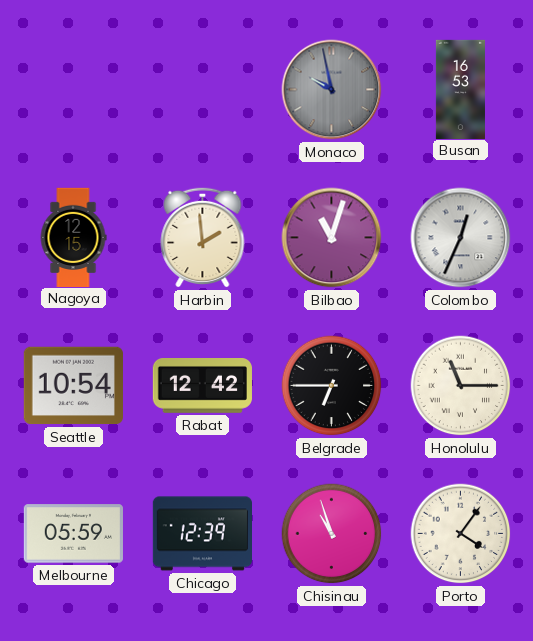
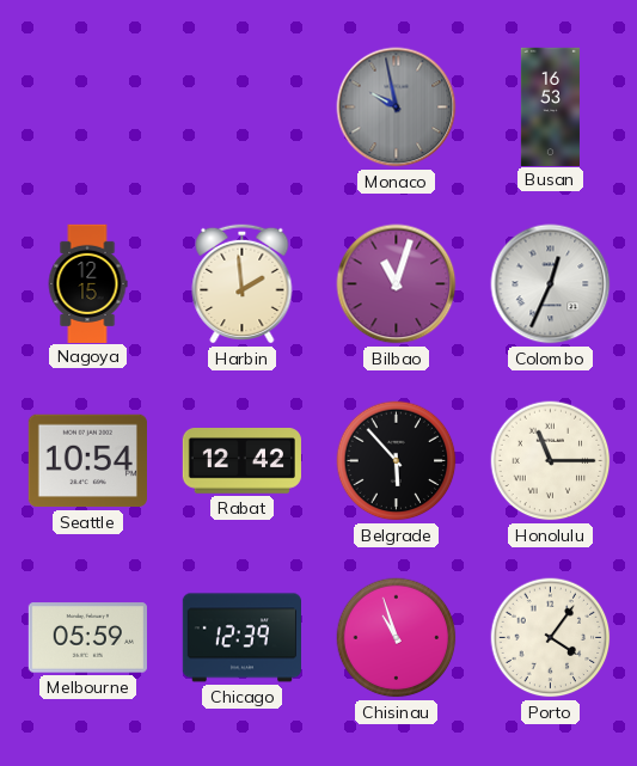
Belgrade: 6:45 -> 5:53 (397, 461)
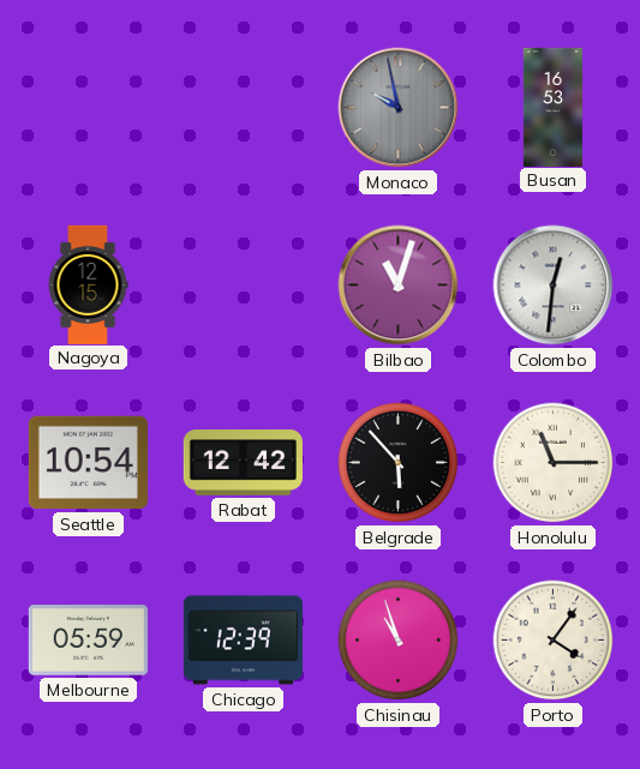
Harbin: 1:59 -> none (243, 283)
Colombo: 12:34 -> 12:31 (554, 286)
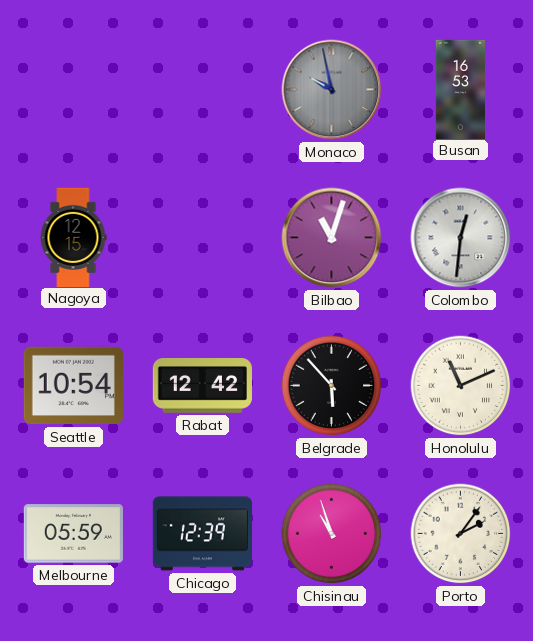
Honolulu: 11:15 -> 11:11 (461, 386)
Porto: 4:06 -> 2:06 (461, 534)
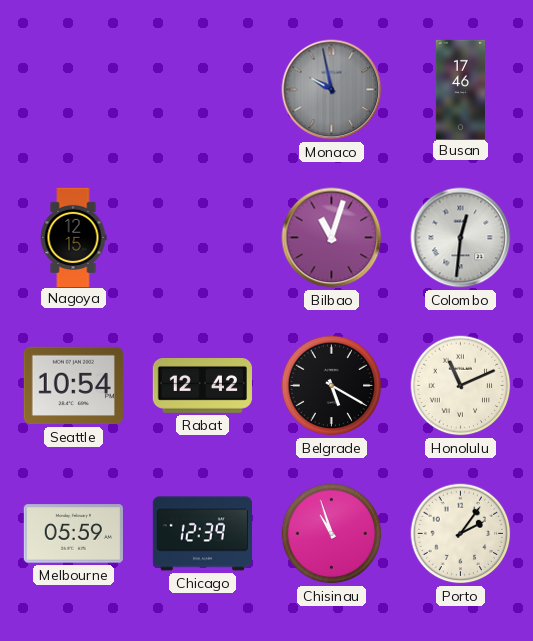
Busan: 16:53 -> 17:46 (460, 89)
Belgrade: 5:53 -> 5:20 (332, 386)
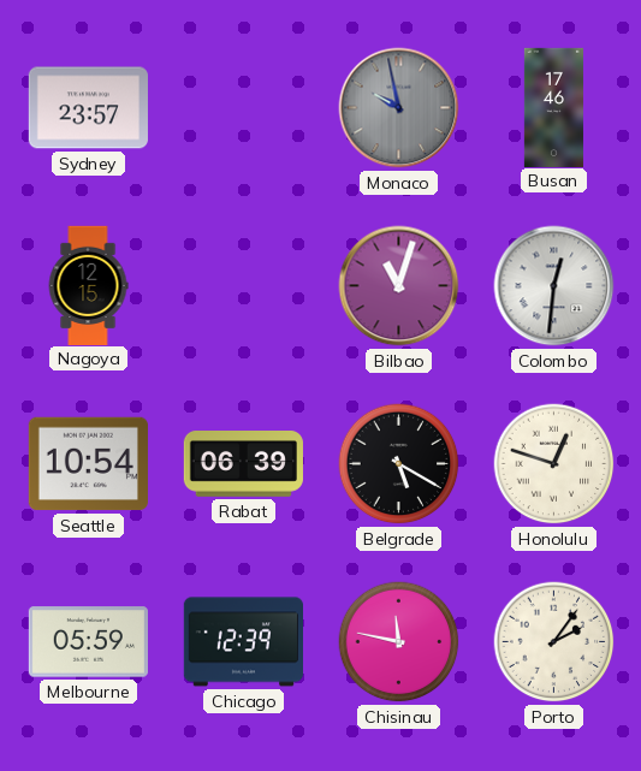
Sydney: none -> 23:57 (88, 108)
Rabat: 12:42 -> 06:39 (243, 464)
Honolulu: 11:11 -> 12:48 (554, 464)
Chisinau: 10:57 -> 11:47 (399, 642)
